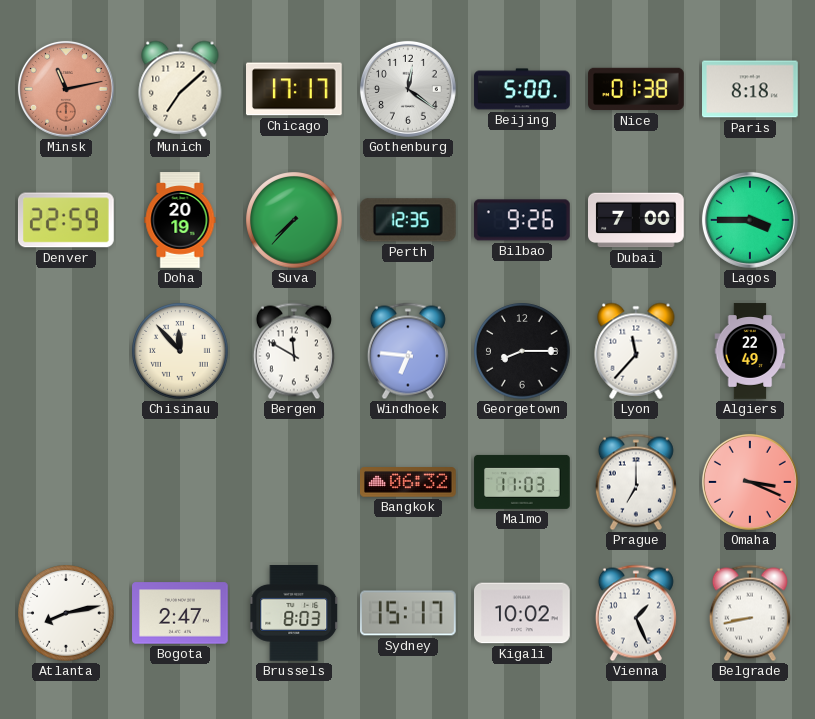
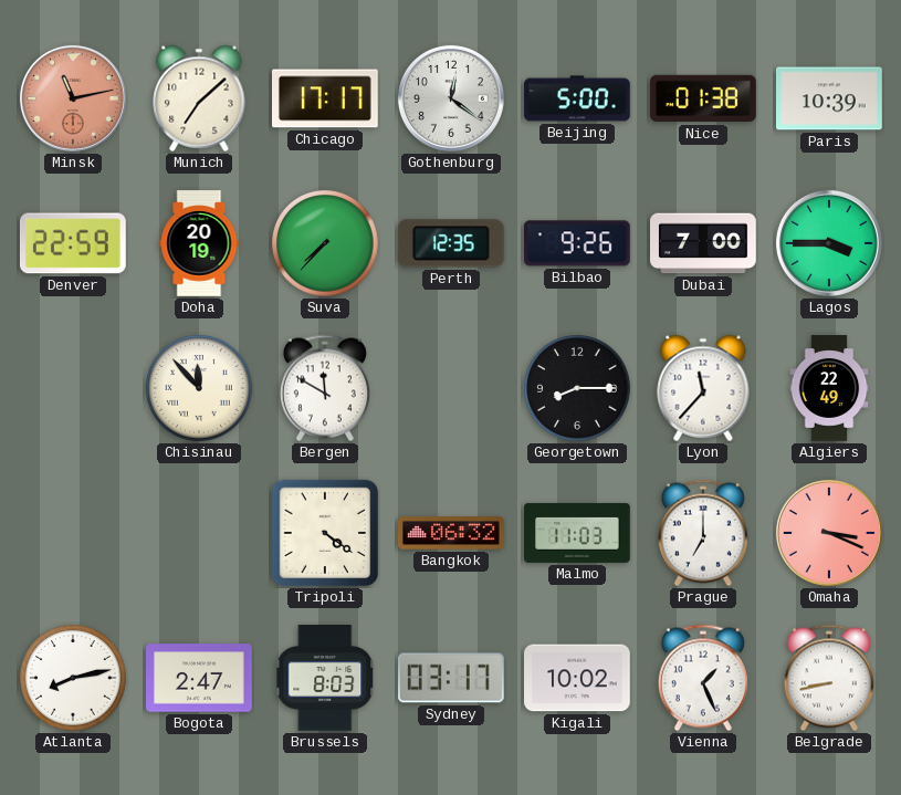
Paris: 8:18 -> 10:39 (830, 98)
Windhoek: 6:46 -> none (408, 351)
Tripoli: none -> 4:21 (325, 533)
Sydney: 15:17 -> 03:17 (452, 678)
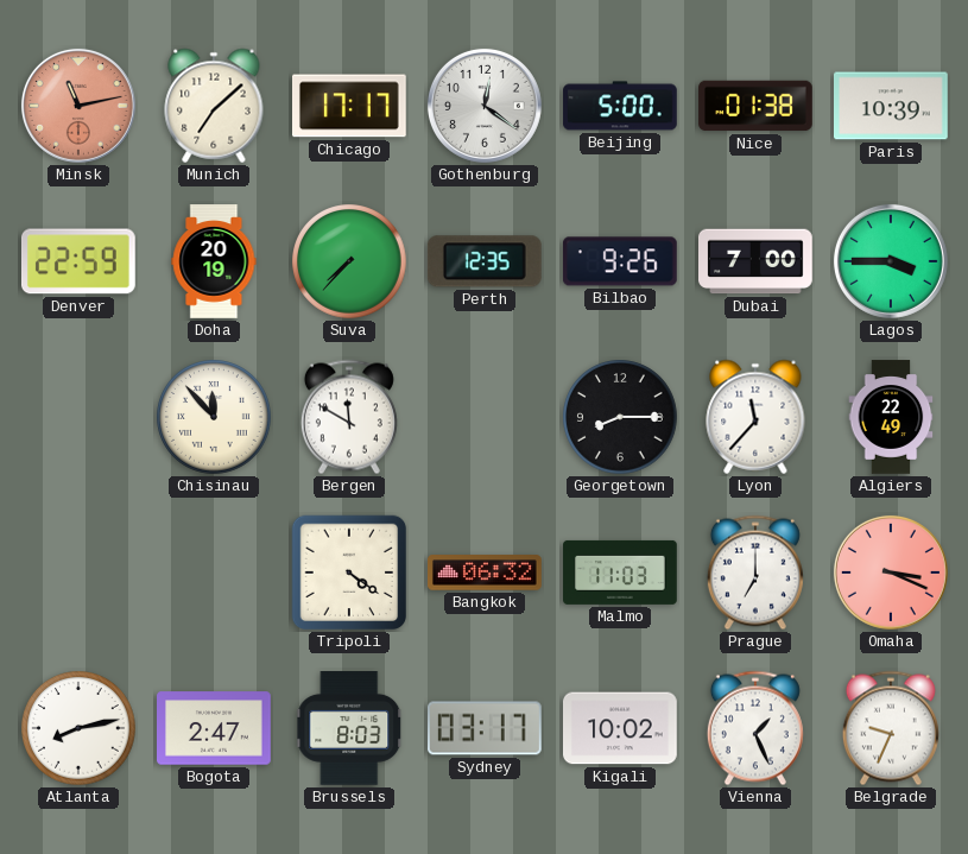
Belgrade: 8:43 -> 9:34 (891, 728)
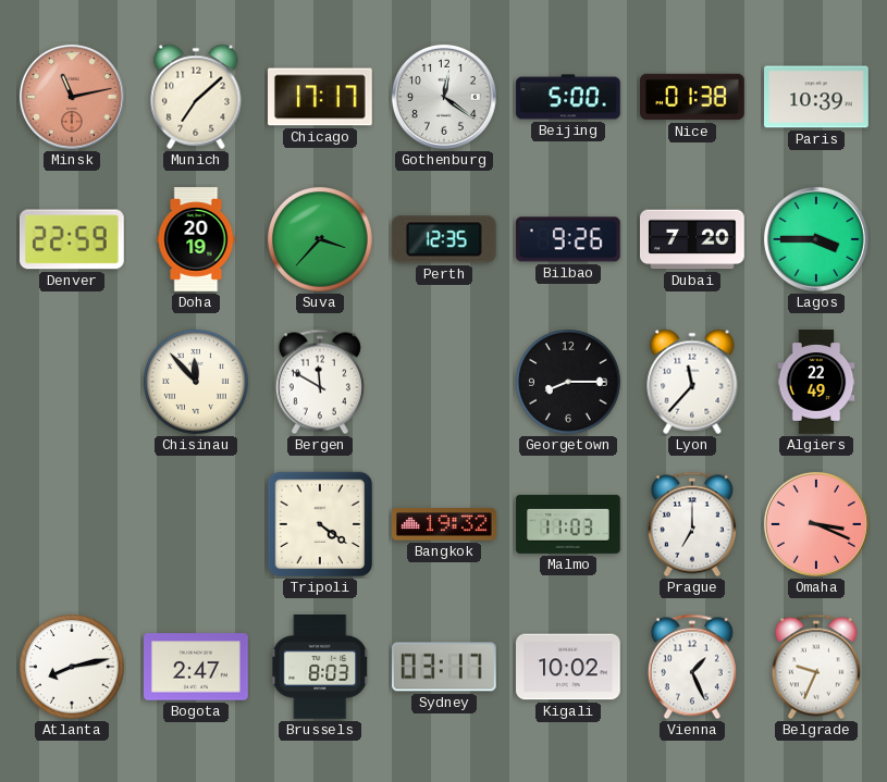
Suva: 7:37 -> 3:37 (320, 239)
Dubai: 7:00 -> 7:20 (692, 239)
Bangkok: 06:32 -> 19:32 (445, 524)
